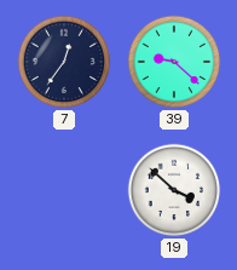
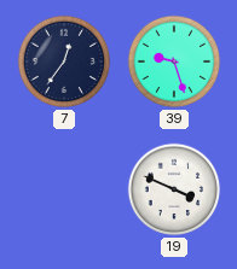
39: 9:22 -> 9:27 (174, 62)
19: 3:52 -> 3:49 (174, 189)
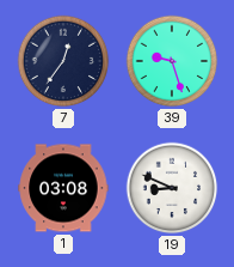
1: none -> 03:08 (63, 188)
19: 3:49 -> 8:49 (172, 188)
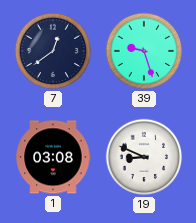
7: 12:36 -> 12:39 (53, 51)
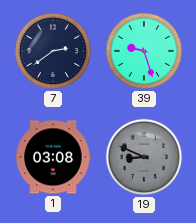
7: 12:39 -> 2:39 (53, 51)
19 dial: white -> grey (144, 157)
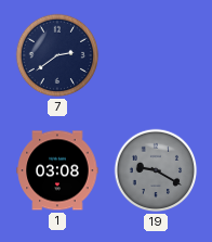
39: 9:27 -> none (144, 51)
19: 8:49 -> 9:20 (156, 170)
